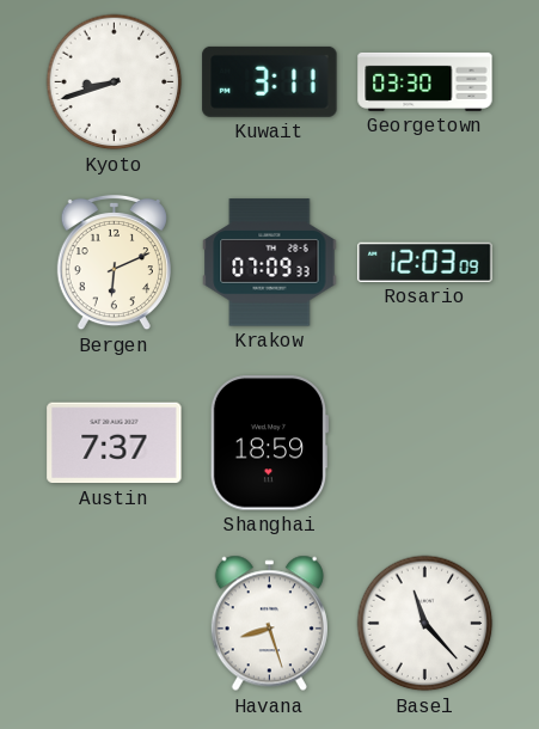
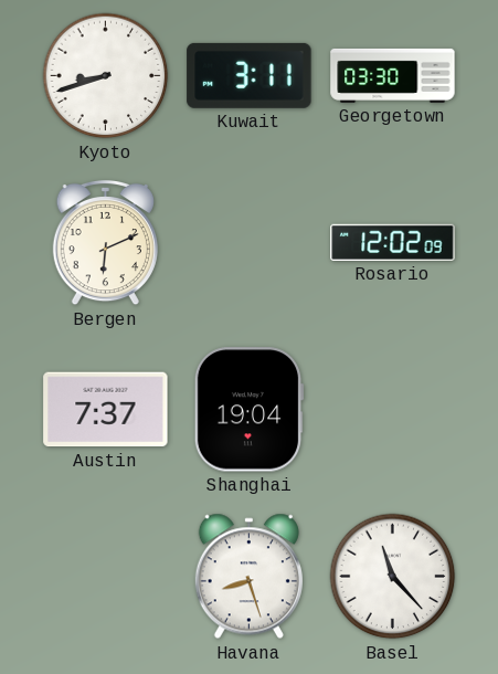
Krakow: 07:09 -> none (270, 263)
Rosario: 12:03 -> 12:02 (393, 242)
Shanghai: 18:59 -> 19:04 (248, 410)
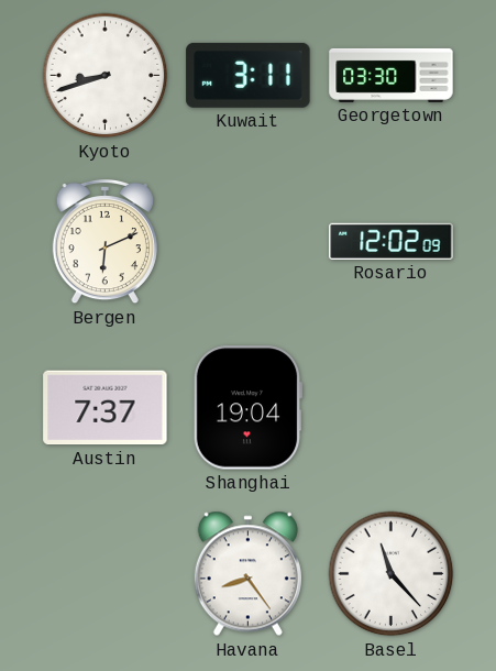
Havana: 8:27 -> 8:24 (247, 574)
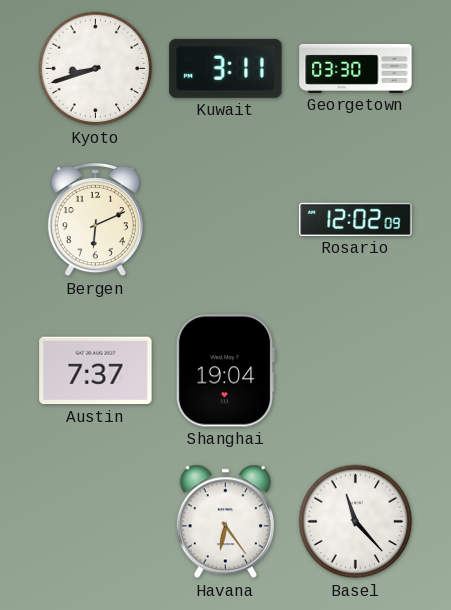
Havana: 8:24 -> 6:24 (225, 522)
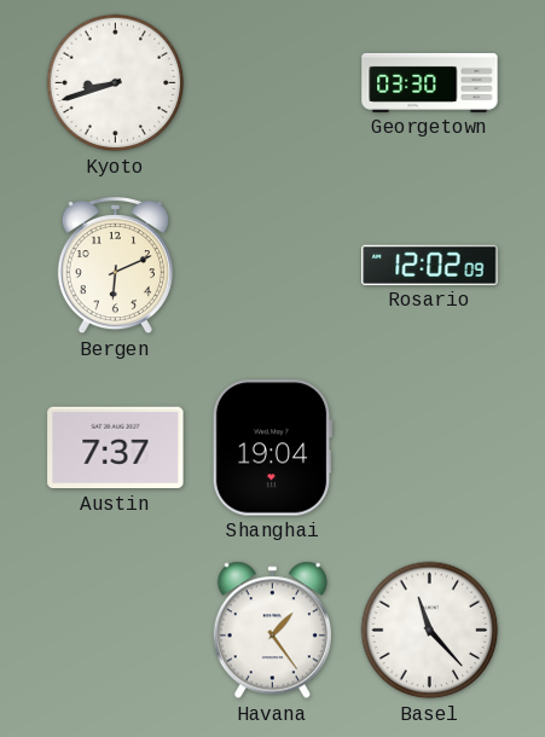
Kuwait: 3:11 -> none (226, 68)
Havana: 6:24 -> 1:24 (272, 631)
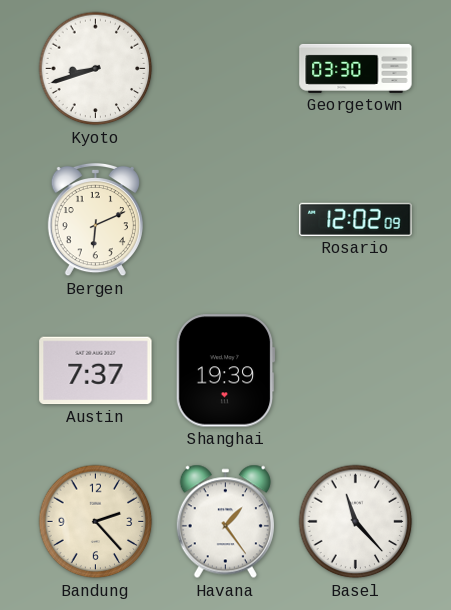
Shanghai: 19:04 -> 19:39 (225, 371)
Bandung: none -> 2:23 (96, 522)
